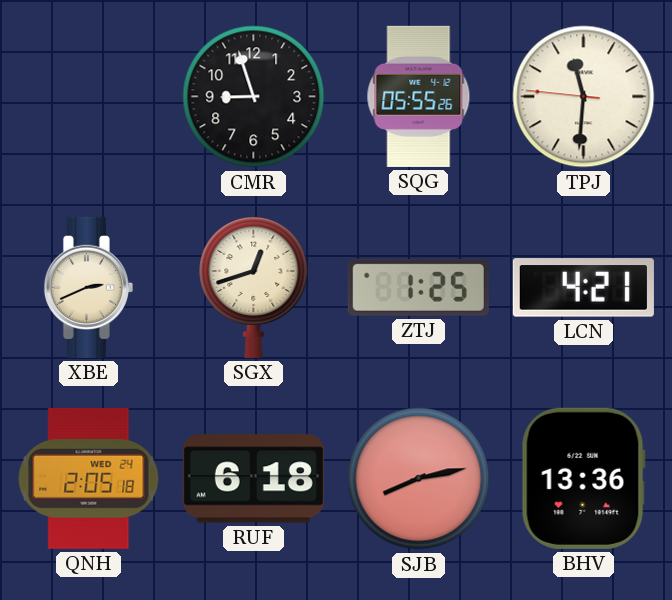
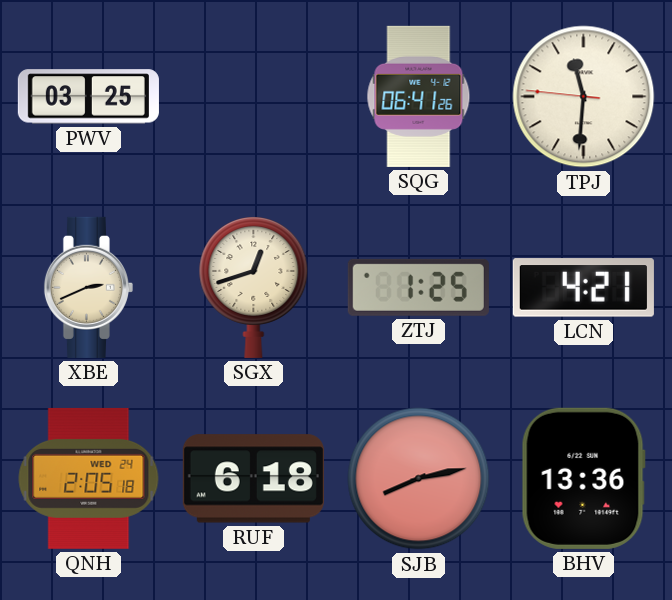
PWV: none -> 03:25 (88, 97)
CMR: 8:57 -> none (254, 97)
SQG: 05:55 -> 06:41 (419, 96)
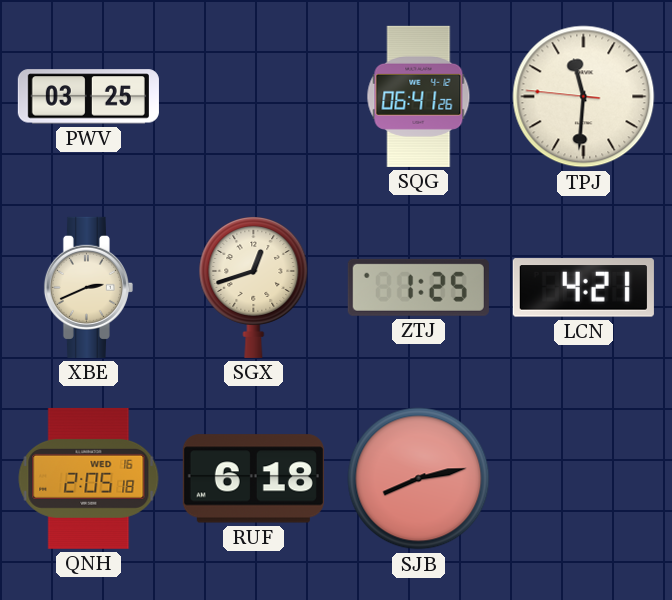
QNH date: WED 24 -> WED 16 (89, 478)
BHV: 13:36 -> none (583, 478)
